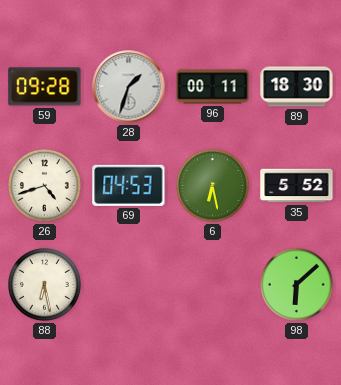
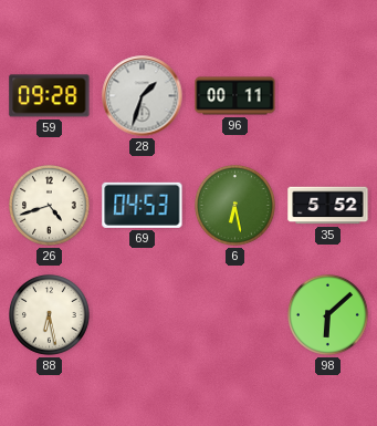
89: 18:30 -> none (297, 87)
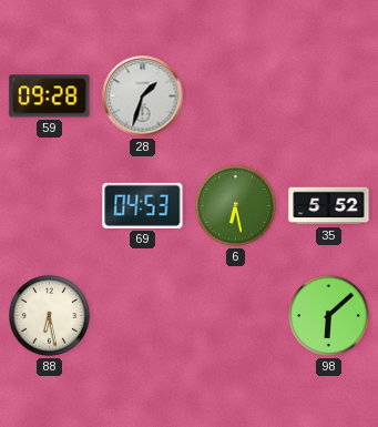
96: 00:11 -> none (235, 96)
26: 4:42 -> none (50, 206)
